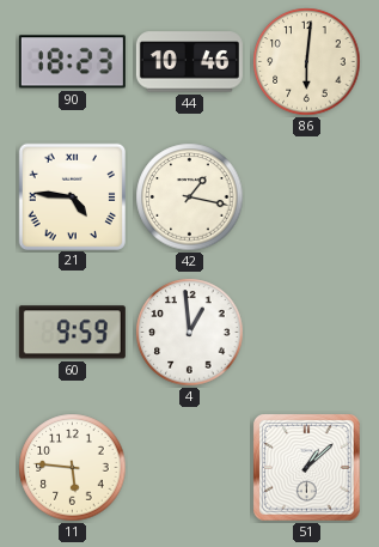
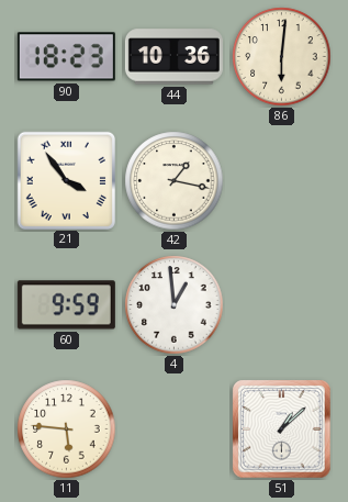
44: 10:46 -> 10:36 (173, 57)
21: 4:46 -> 3:54 (66, 180)
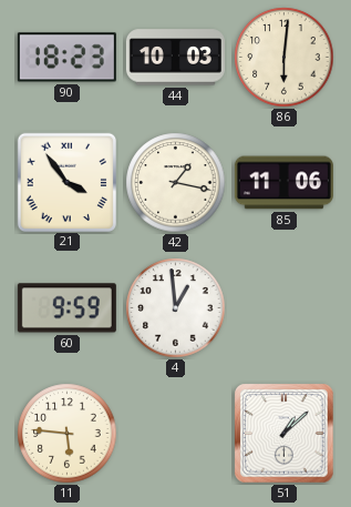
44: 10:36 -> 10:03 (175, 58)
85: none -> 11:06 (283, 183)
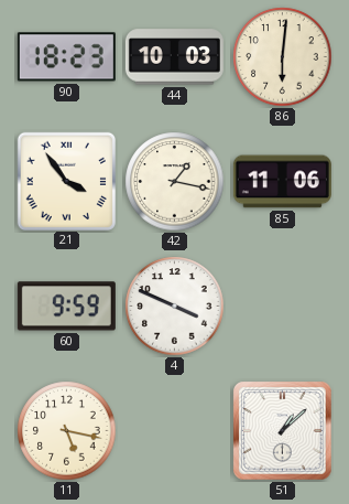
4: 12:59 -> 3:49 (175, 307)
11: 5:46 -> 5:17 (67, 431)
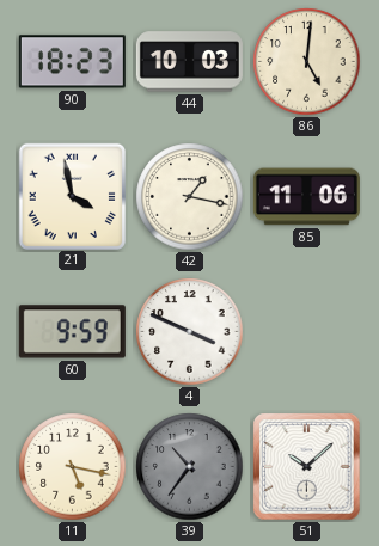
86: 6:01 -> 5:01 (307, 62)
21: 3:54 -> 3:58 (72, 196)
39: none -> 10:36 (190, 467)
51: 1:08 -> 10:08 (307, 467)
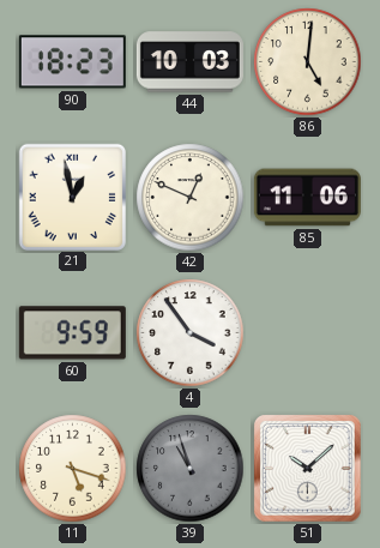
21: 3:58 -> 12:58 (72, 197)
42: 1:17 -> 12:49 (191, 198)
4: 3:49 -> 3:54 (191, 333)
11: 5:17 -> 5:18 (73, 469)
39: 10:36 -> 10:57 (191, 469)
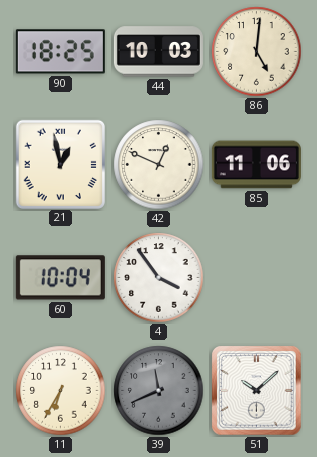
90: 18:23 -> 18:25 (60, 52)
60: 9:59 -> 10:04 (60, 278)
11: 5:18 -> 6:35 (61, 391)
39: 10:57 -> 11:41 (159, 391)
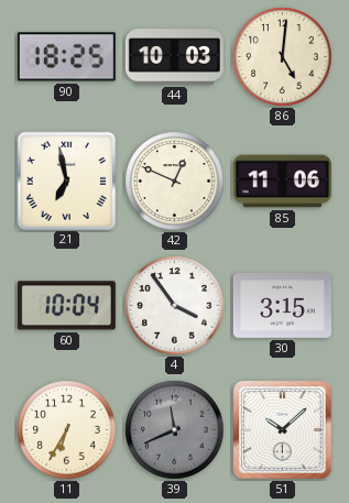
21: 12:58 -> 6:58 (66, 181)
30: none -> 3:15 (282, 305)
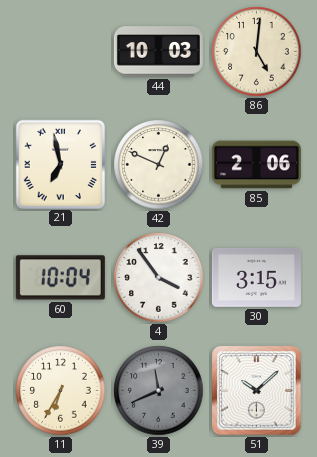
90: 18:25 -> none (66, 57)
85: 11:06 -> 2:06 (256, 165)
